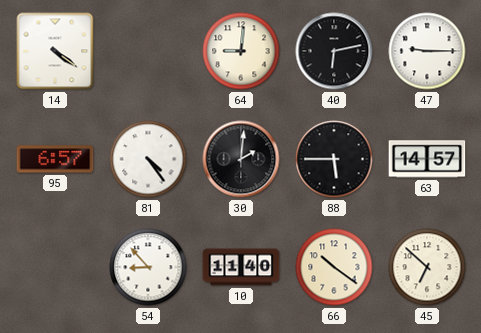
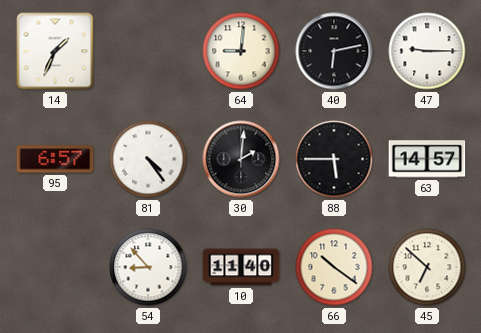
14: 4:21 -> 1:34 (55, 51)
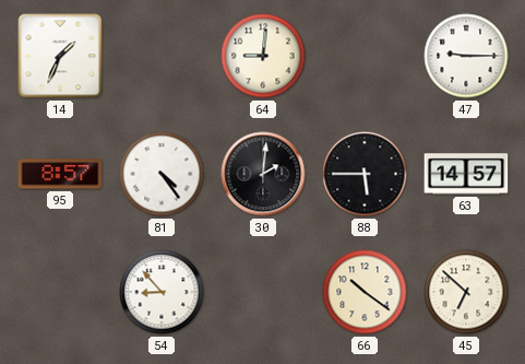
40: 6:13 -> none (334, 51)
95: 6:57 -> 8:57 (60, 174)
10: 11:40 -> none (241, 267)
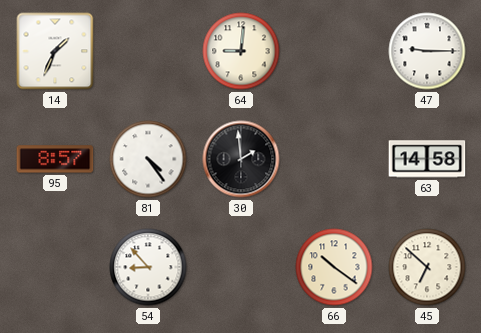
30: 2:01 -> 1:59 (241, 159)
88: 5:45 -> none (365, 174)
63: 14:57 -> 14:58 (427, 159)
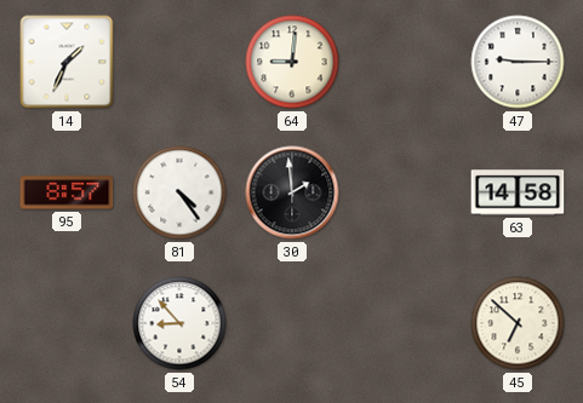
66: 10:21 -> none (334, 267)
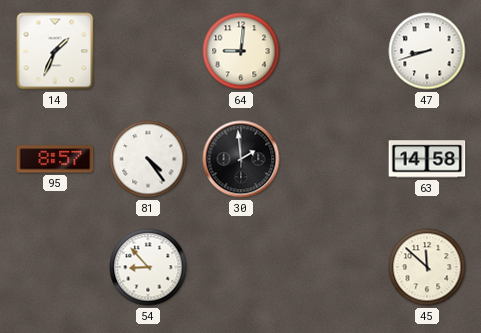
47: 9:15 -> 8:42 (427, 51)
45: 6:52 -> 11:52 (427, 267)
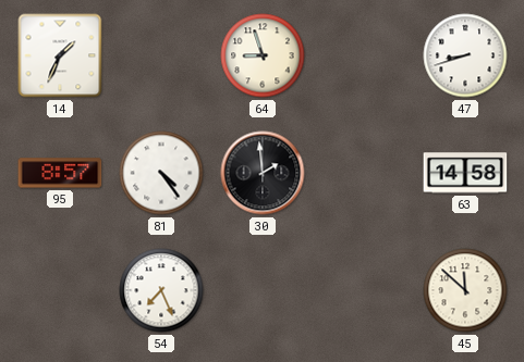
64: 9:01 -> 8:57 (263, 55)
54: 8:53 -> 7:26 (161, 290)
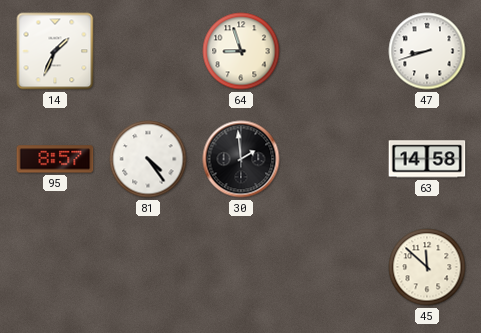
54: 7:26 -> none (161, 290)
